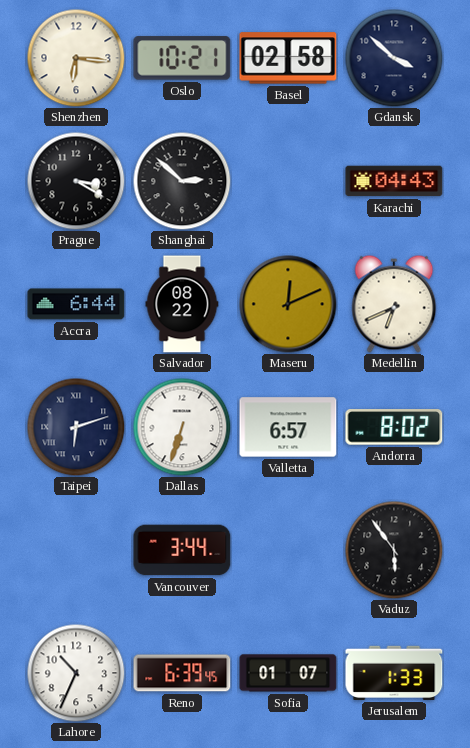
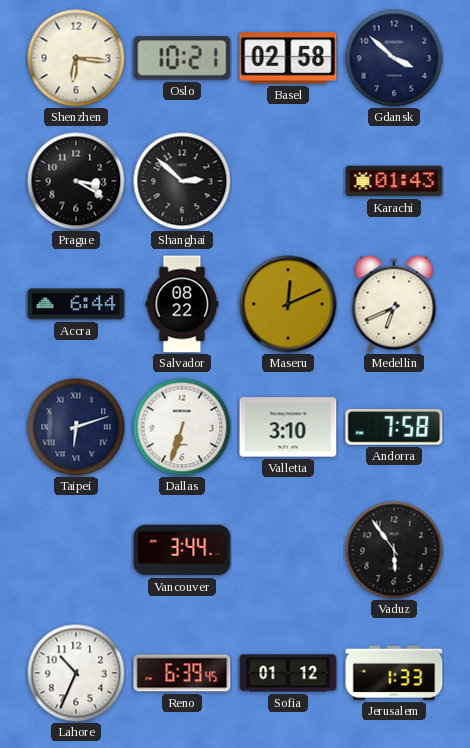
Karachi: 04:43 -> 01:43 (394, 181)
Valletta: 6:57 -> 3:10 (288, 427)
Andorra: 8:02 -> 7:58 (394, 427)
Sofia: 01:07 -> 01:12 (288, 673)
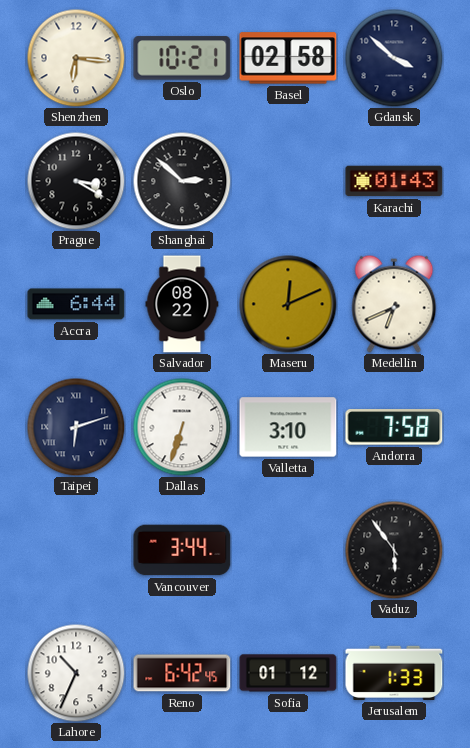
Reno: 6:39 -> 6:42 (182, 673)
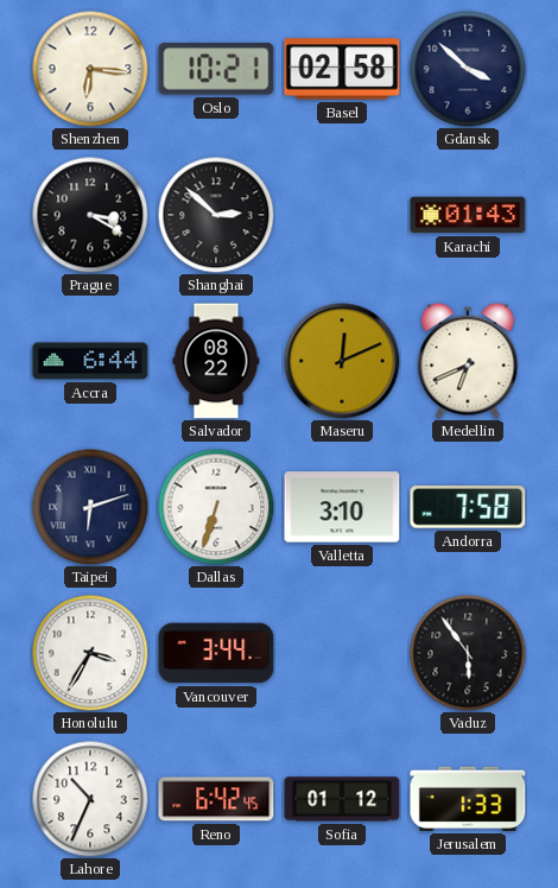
Honolulu: none -> 3:35 (90, 653)
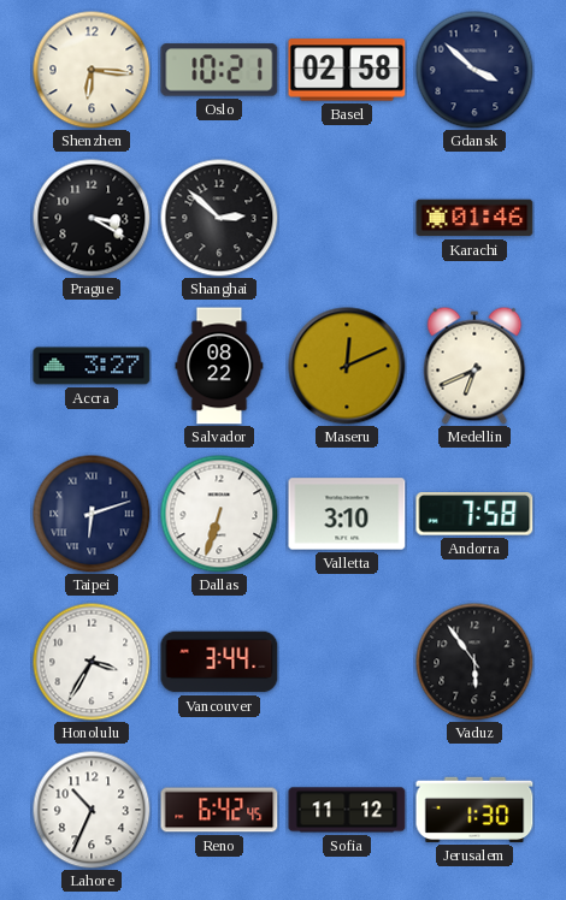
Karachi: 01:43 -> 01:46 (474, 218)
Accra: 6:44 -> 3:27 (92, 366)
Sofia: 01:12 -> 11:12 (347, 810)
Jerusalem: 1:33 -> 1:30 (474, 810)
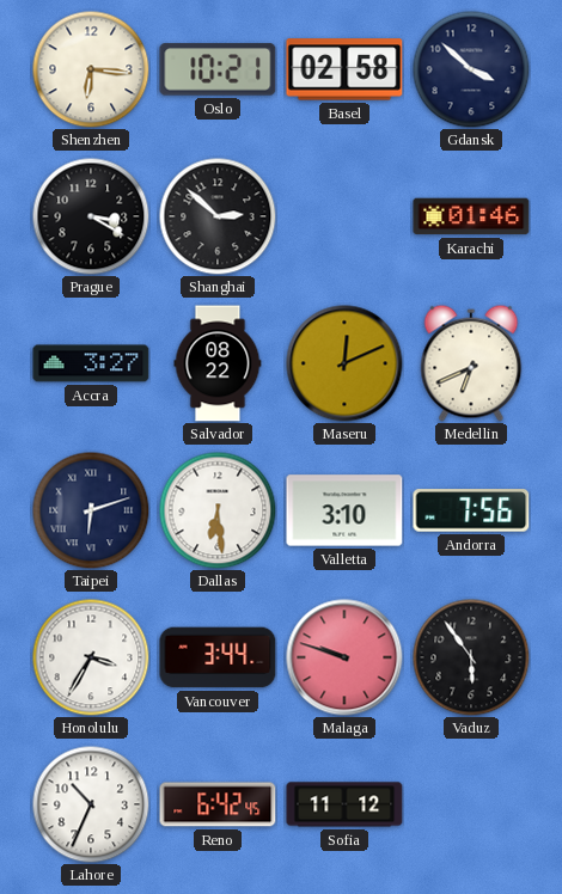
Dallas: 6:33 -> 6:29 (218, 510)
Andorra: 7:58 -> 7:56 (471, 510)
Malaga: none -> 9:48 (344, 657)
Jerusalem: 1:30 -> none (474, 810)
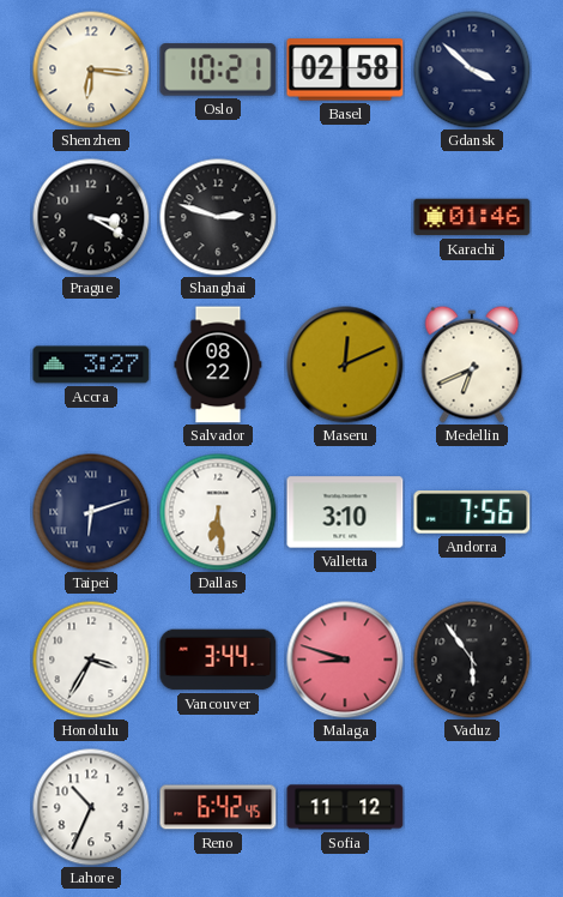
Shanghai: 2:52 -> 2:48 (218, 217)
Malaga: 9:48 -> 8:48 (345, 660)
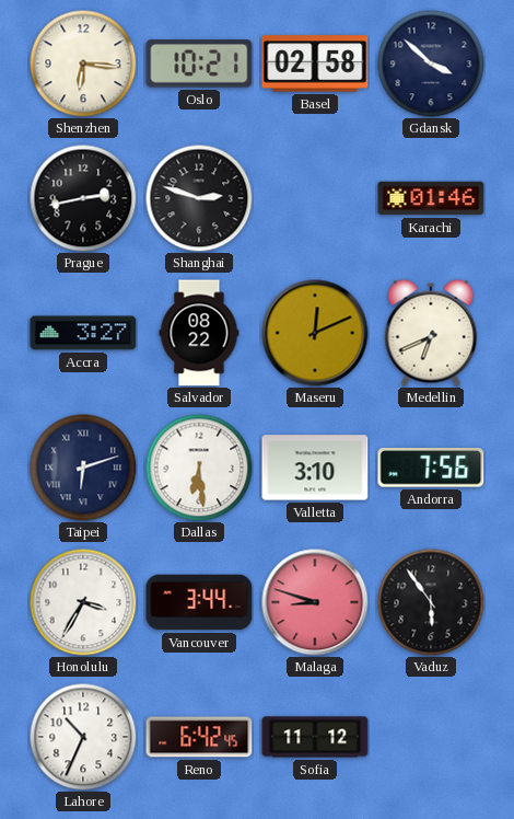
Prague: 3:20 -> 2:43 (83, 198)
